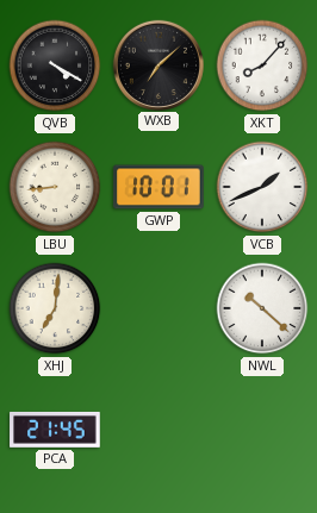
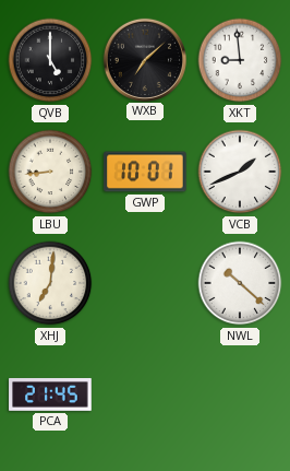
QVB: 4:20 -> 5:00 (50, 60)
XKT: 8:07 -> 8:59 (240, 60)
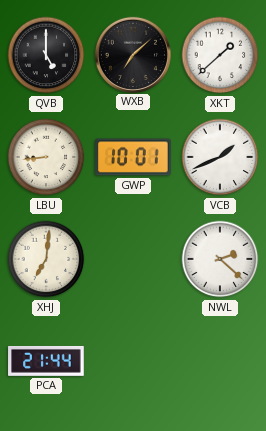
XKT: 8:59 -> 1:38 (220, 55)
NWL: 10:22 -> 2:22 (220, 259)
PCA: 21:45 -> 21:44 (46, 361)
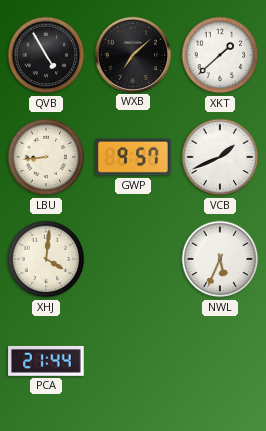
QVB: 5:00 -> 4:55 (46, 55)
GWP: 10:01 -> 9:57 (133, 157)
XHJ: 7:01 -> 4:01 (46, 259)
NWL: 2:22 -> 5:34 (220, 259)
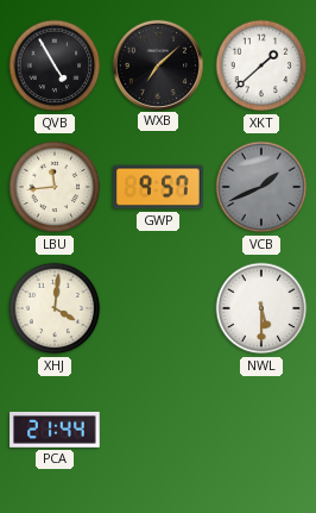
LBU: 8:44 -> 11:44 (55, 187)
VCB dial: white -> grey (261, 187)
NWL: 5:34 -> 5:30 (261, 308)
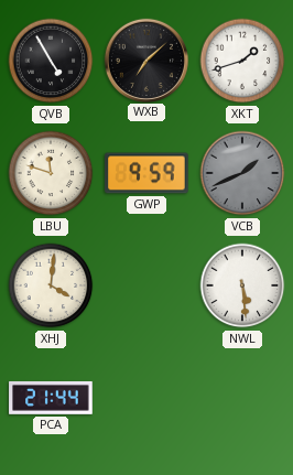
XKT: 1:38 -> 1:42 (242, 61)
LBU: 11:44 -> 11:48 (51, 173)
GWP: 9:57 -> 9:59 (146, 173)
NWL: 5:30 -> 5:29 (242, 285)
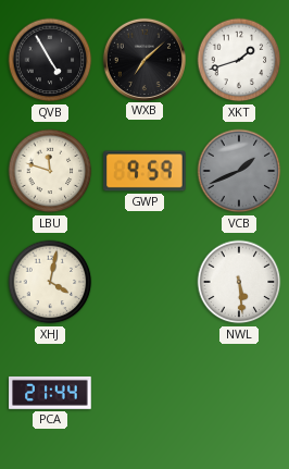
XHJ: 4:01 -> 4:02 (50, 282)
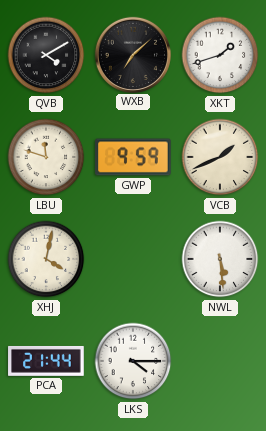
QVB: 4:55 -> 4:10 (46, 55)
VCB dial: grey -> cream (220, 157)
LKS: none -> 4:15 (133, 361)
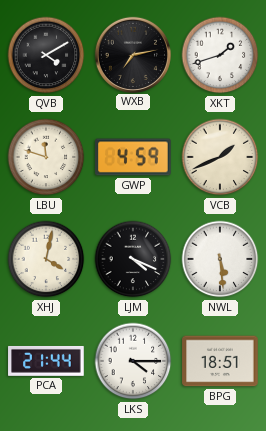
WXB: 7:08 -> 7:13 (132, 54)
GWP: 9:59 -> 4:59 (133, 157)
LJM: none -> 4:19 (133, 259)
BPG: none -> 18:51 (220, 361)
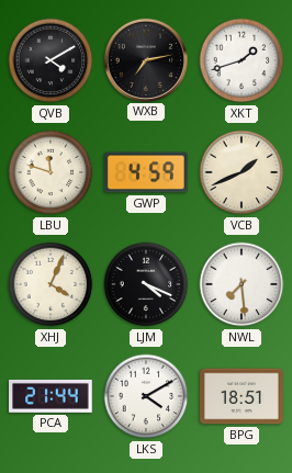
XHJ: 4:02 -> 4:04 (50, 284)
NWL: 5:29 -> 7:29 (242, 284)
LKS: 4:15 -> 4:10 (146, 396)
